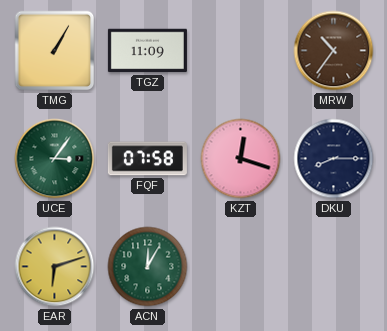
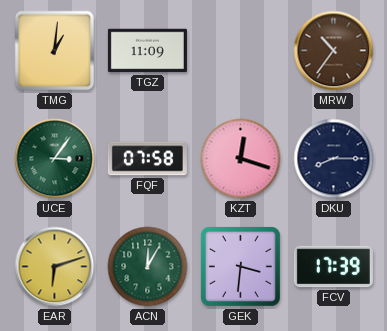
TMG: 1:05 -> 1:01 (55, 51)
GEK: none -> 3:31 (240, 266)
FCV: none -> 17:39 (333, 267)
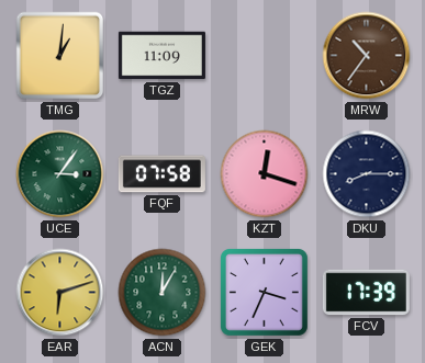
GEK: 3:31 -> 3:34 (264, 292)
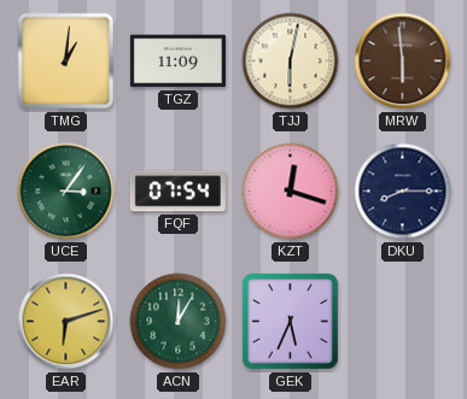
TJJ: none -> 6:02 (291, 61)
MRW: 10:36 -> 5:59 (403, 61)
FQF: 07:58 -> 07:54 (177, 192)
GEK: 3:34 -> 5:34 (290, 321)
FCV: 17:39 -> none (366, 293)
